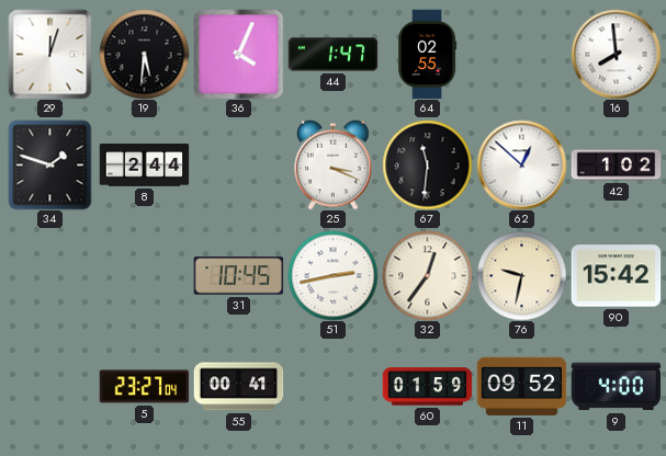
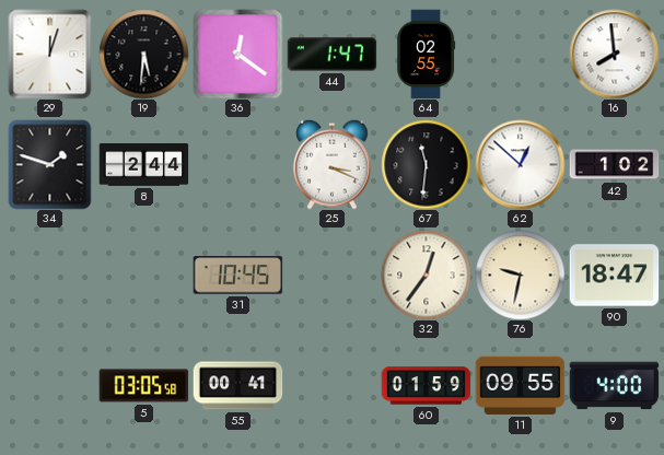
36: 4:04 -> 12:21 (237, 54)
51: 2:43 -> none (332, 275)
90: 15:42 -> 18:47 (614, 276)
5: 23:27 -> 03:05 (143, 386)
11: 09:52 -> 09:55 (520, 385)
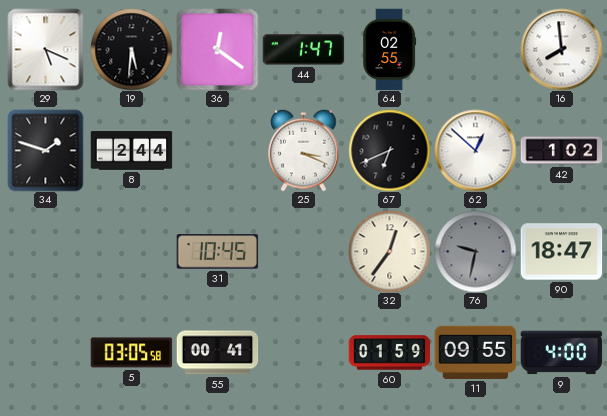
29: 12:03 -> 5:19 (46, 49)
67: 11:31 -> 6:41 (389, 150)
76 dial: cream -> grey (475, 251)
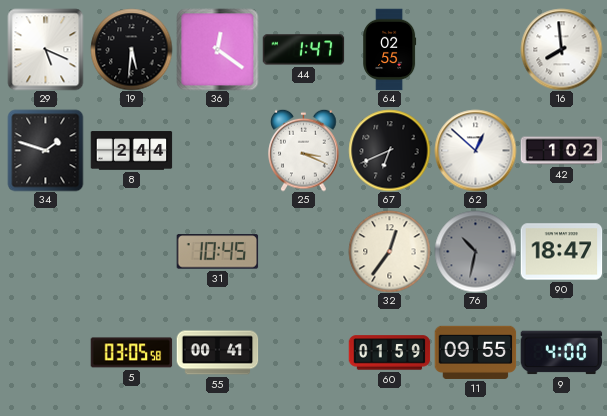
76: 9:32 -> 10:32 (475, 251)
